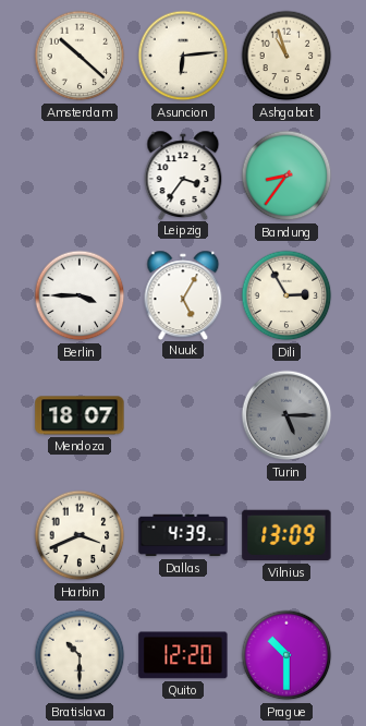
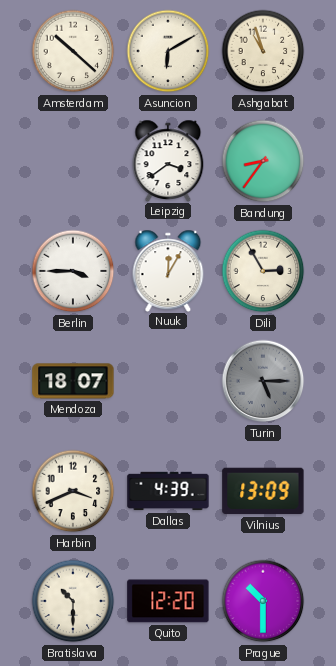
Asuncion: 6:14 -> 6:10 (168, 51)
Leipzig: 3:36 -> 3:39 (168, 160)
Nuuk: 5:05 -> 12:05 (168, 270)
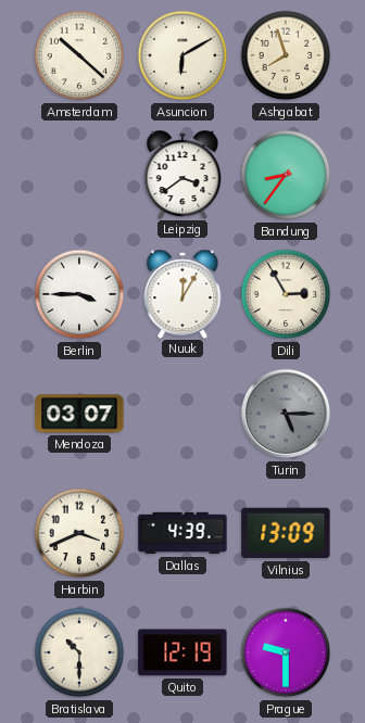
Ashgabat: 10:57 -> 7:57 (286, 55)
Mendoza: 18:07 -> 03:07 (79, 414)
Quito: 12:20 -> 12:19 (182, 652)
Prague: 10:30 -> 9:30 (286, 652)
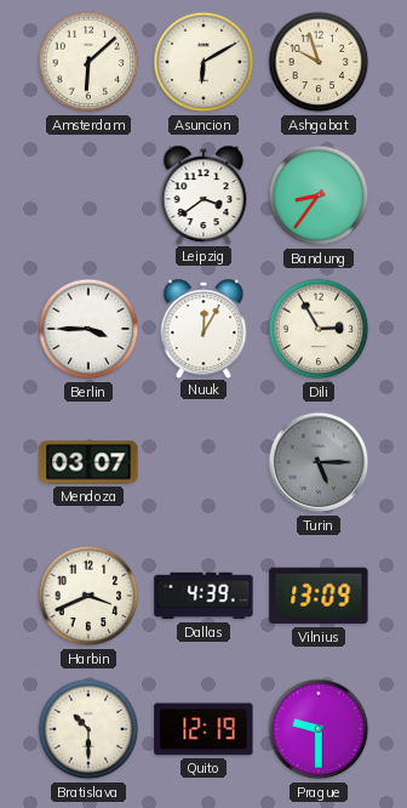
Amsterdam: 10:22 -> 6:08 (88, 62)
Ashgabat: 7:57 -> 9:57 (319, 62)
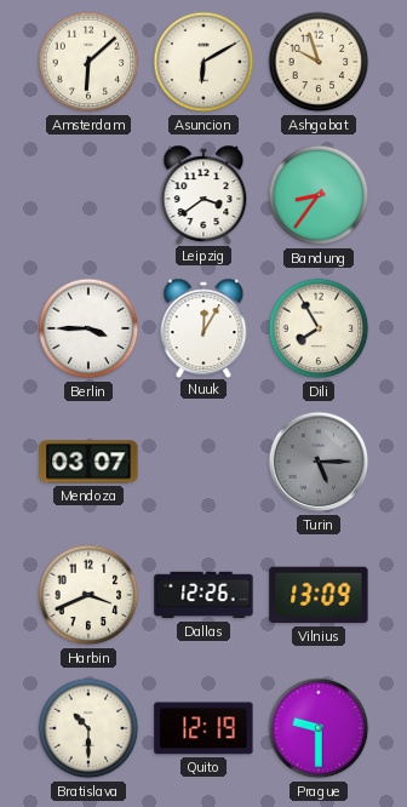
Dili: 2:55 -> 7:55 (319, 328)
Dallas: 4:39 -> 12:26 (203, 595)
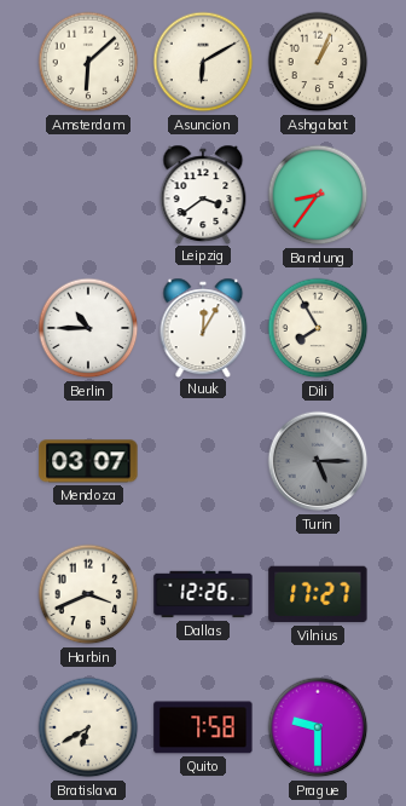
Ashgabat: 9:57 -> 1:04 (318, 62)
Berlin: 3:45 -> 10:45 (88, 328)
Vilnius: 13:09 -> 17:27 (318, 594)
Bratislava: 10:30 -> 6:40 (88, 727)
Quito: 12:19 -> 7:58 (203, 727)
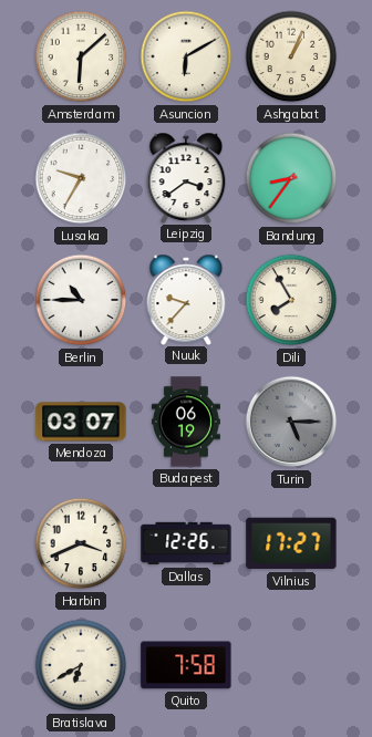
Lusaka: none -> 9:35 (81, 178)
Nuuk: 12:05 -> 9:37 (186, 299)
Budapest: none -> 06:19 (186, 422)
Prague: 9:30 -> none (318, 727)
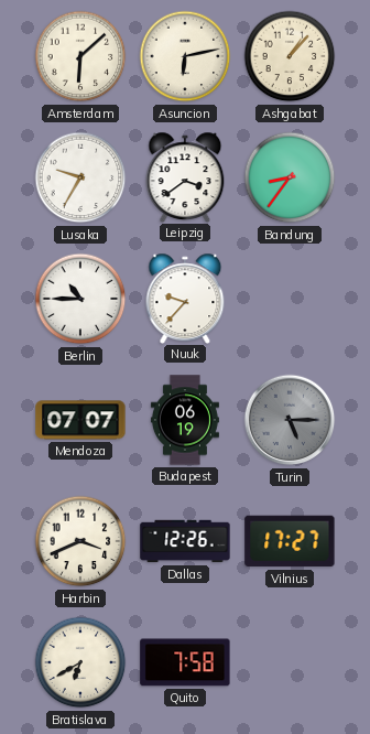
Asuncion: 6:10 -> 6:13 (185, 56)
Ashgabat: 1:04 -> 1:07 (290, 56)
Dili: 7:55 -> none (291, 300)
Mendoza: 03:07 -> 07:07 (80, 420)
